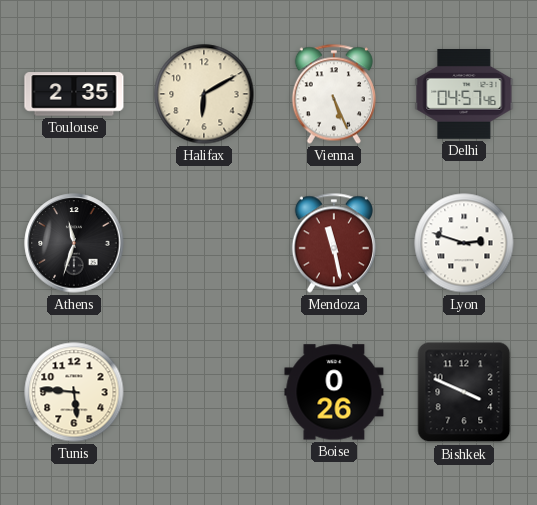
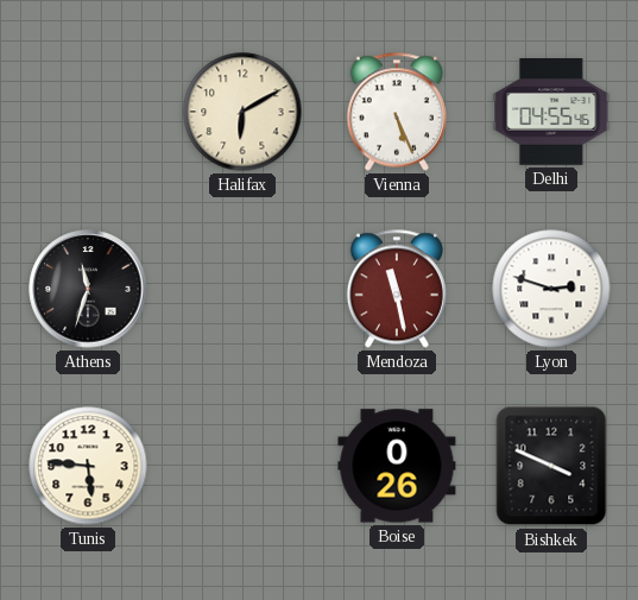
Toulouse: 2:35 -> none (74, 94)
Delhi: 04:57 -> 04:55 (551, 113)
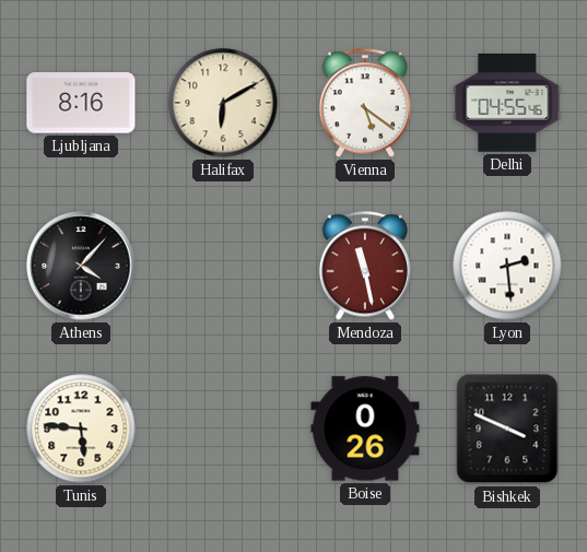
Ljubljana: none -> 8:16 (81, 103)
Vienna: 5:26 -> 5:21 (365, 103)
Athens: 11:33 -> 4:07 (81, 266)
Lyon: 2:48 -> 2:29 (507, 266)
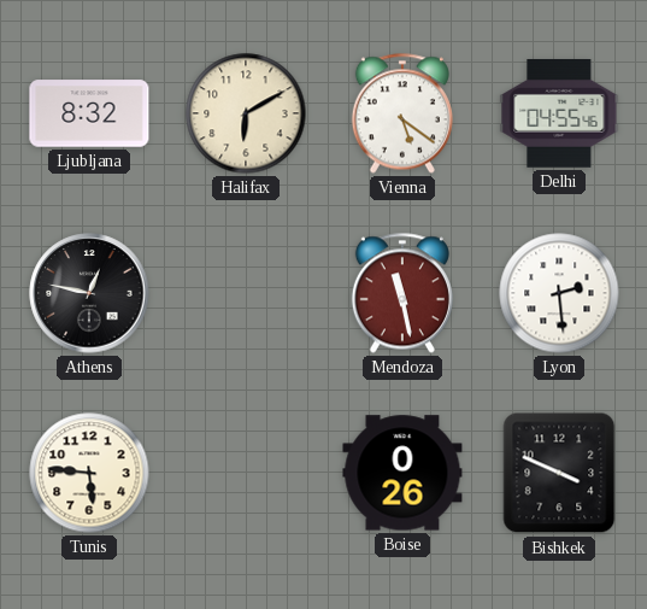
Ljubljana: 8:16 -> 8:32 (89, 113)
Athens: 4:07 -> 12:47 (89, 293)
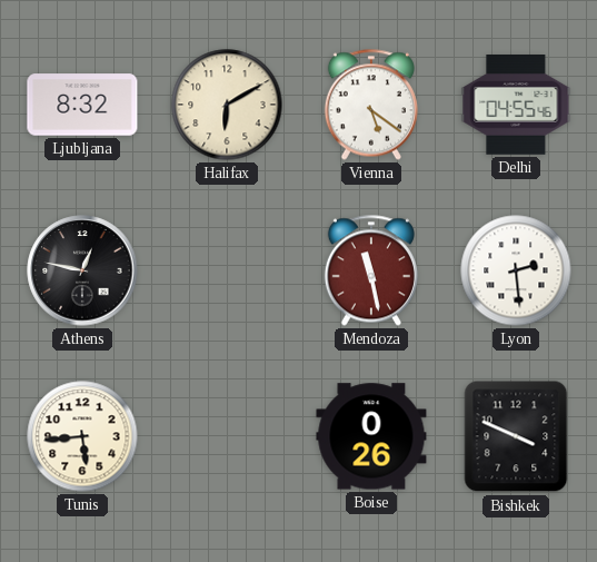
Tunis: 5:46 -> 5:44 (82, 436)
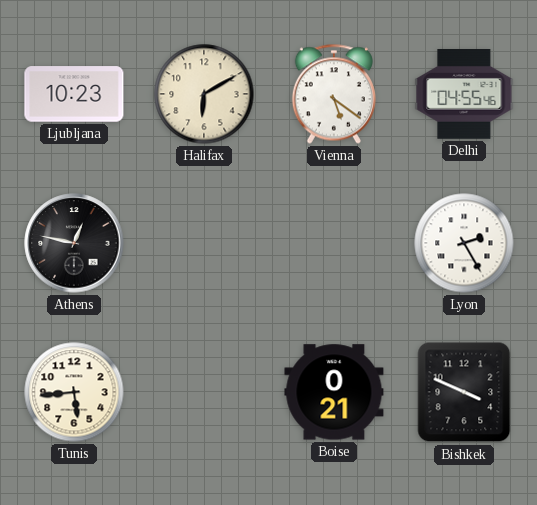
Ljubljana: 8:32 -> 10:23 (74, 94)
Mendoza: 11:28 -> none (371, 270)
Lyon: 2:29 -> 2:25 (464, 243)
Boise: 0:26 -> 0:21 (334, 392)
